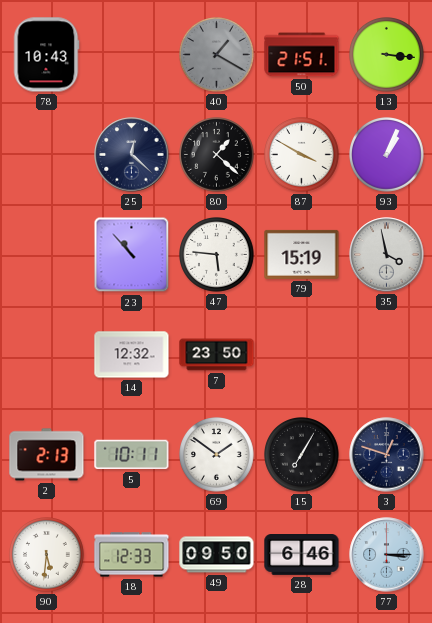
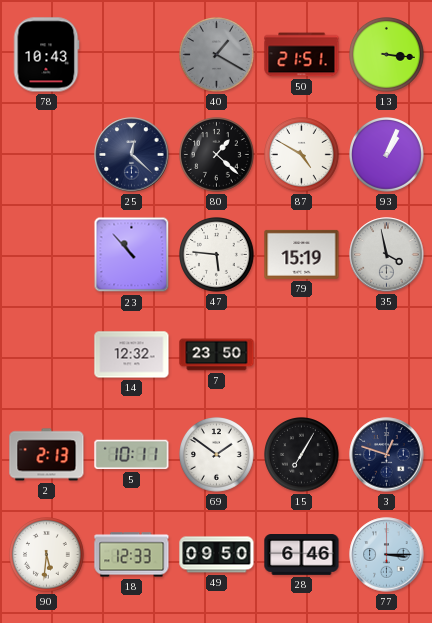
87: 3:50 -> 4:50 (302, 155)
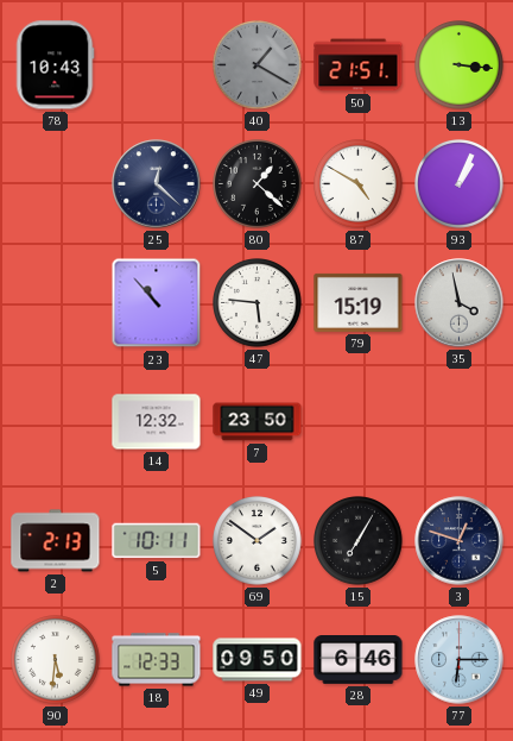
77: 3:15 -> 6:15 (460, 660)
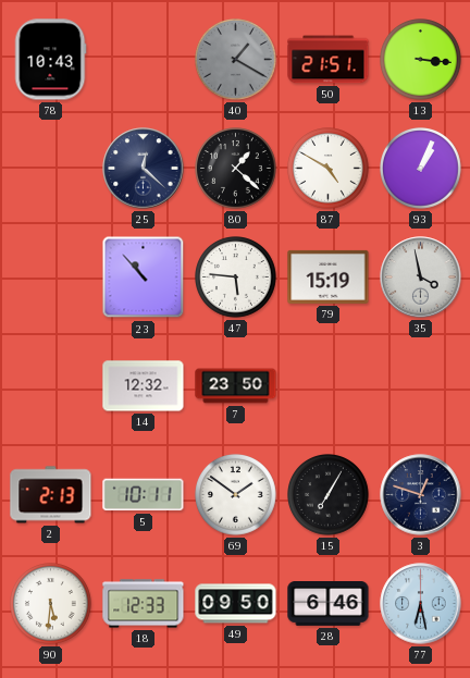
77: 6:15 -> 6:28 (421, 604)
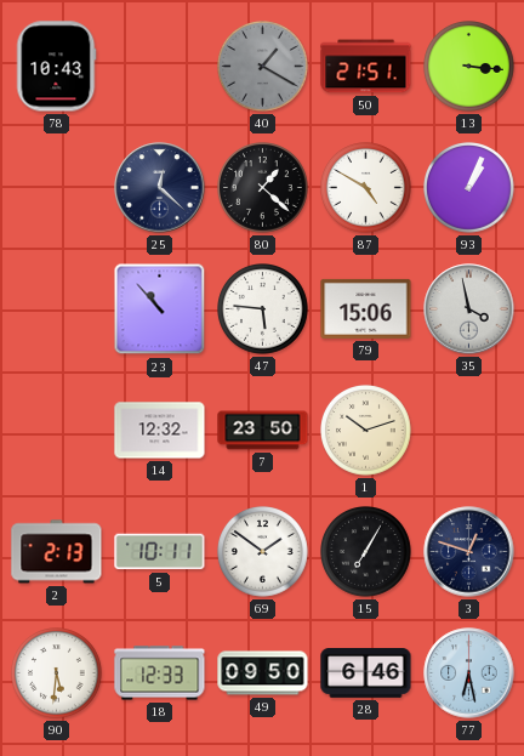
79: 15:19 -> 15:06 (366, 308)
1: none -> 10:12 (366, 431)
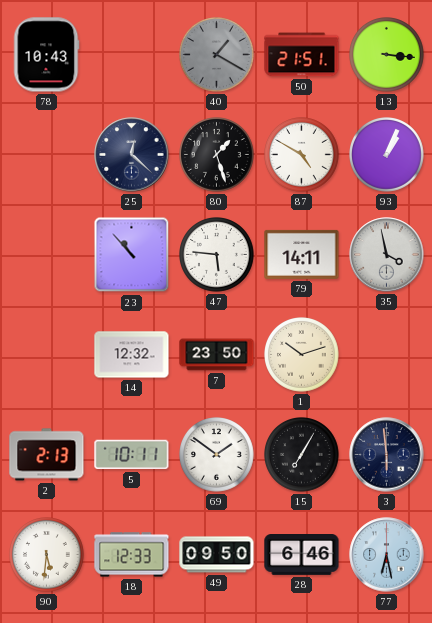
80: 1:22 -> 1:27 (217, 155)
79: 15:06 -> 14:11 (302, 254)
3: 12:48 -> 5:59 (387, 455)
